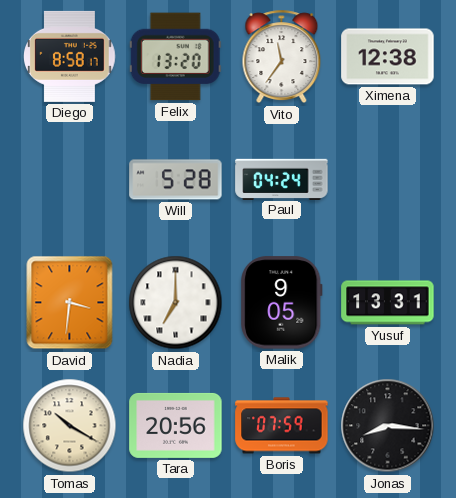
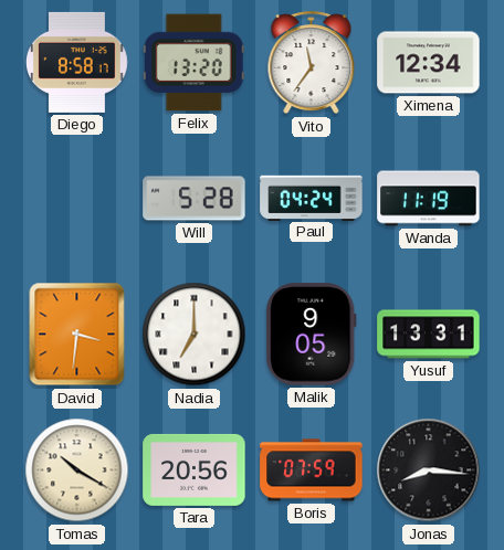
Ximena: 12:38 -> 12:34 (429, 63)
Wanda: none -> 11:19 (429, 199)
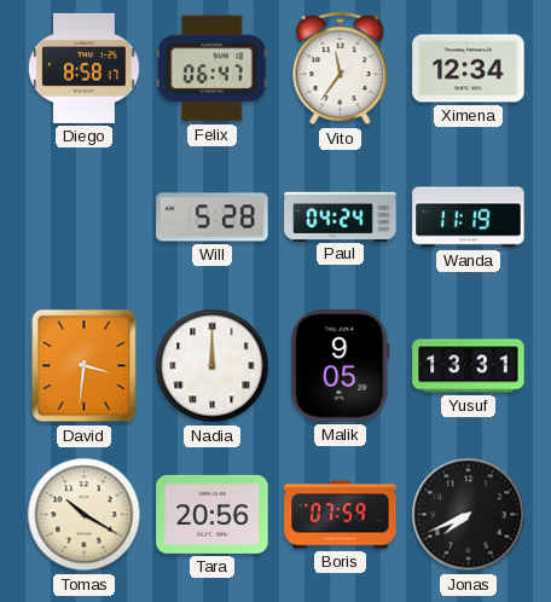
Felix: 13:20 -> 06:47 (211, 69)
Nadia: 7:00 -> 12:00 (213, 366)
Jonas: 8:16 -> 7:41 (469, 515)
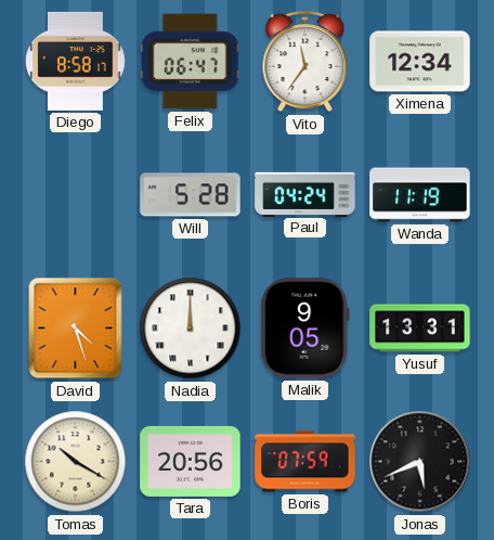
David: 3:31 -> 4:27 (76, 329)
Jonas: 7:41 -> 5:41 (420, 462)
